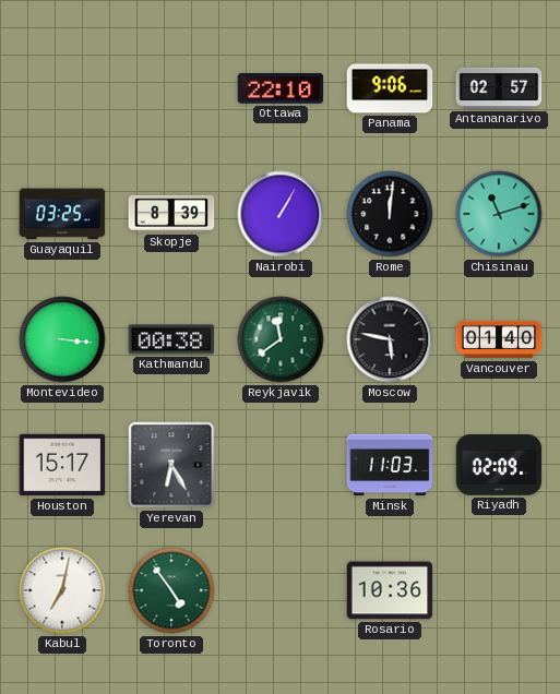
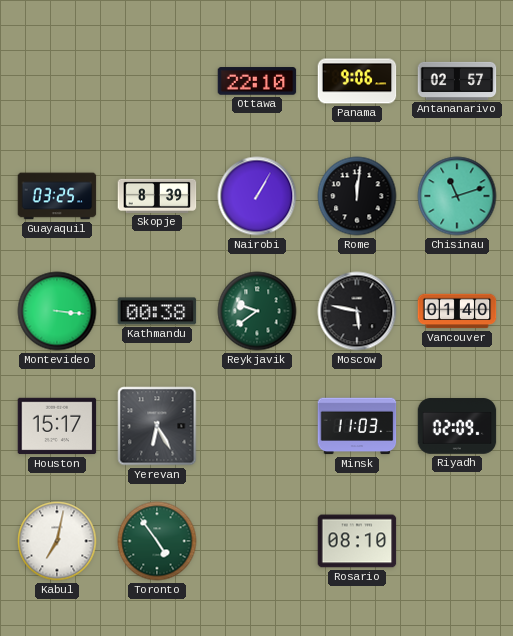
Reykjavik: 11:39 -> 9:39 (257, 311)
Rosario: 10:36 -> 08:10 (357, 541)
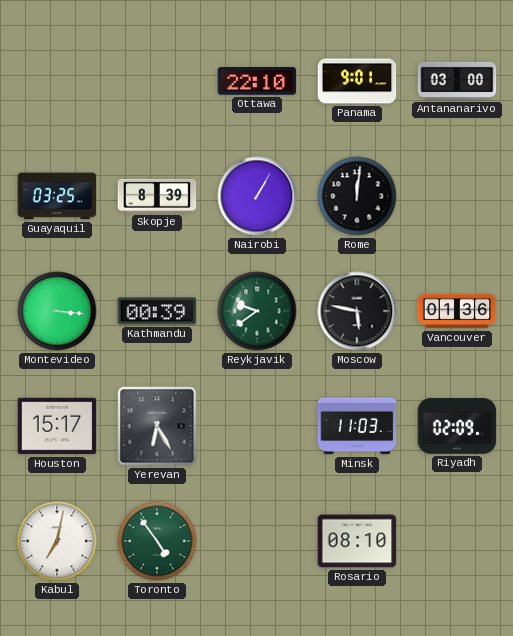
Panama: 9:06 -> 9:01 (357, 81)
Antananarivo: 02:57 -> 03:00 (457, 81)
Chisinau: 11:12 -> none (457, 196)
Kathmandu: 00:38 -> 00:39 (157, 311)
Vancouver: 01:40 -> 01:36 (457, 311)
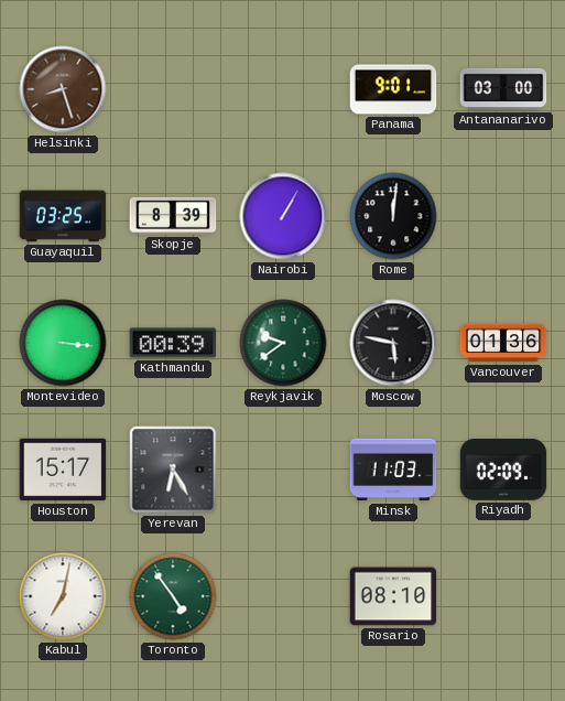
Helsinki: none -> 8:27 (63, 89)
Ottawa: 22:10 -> none (257, 81)
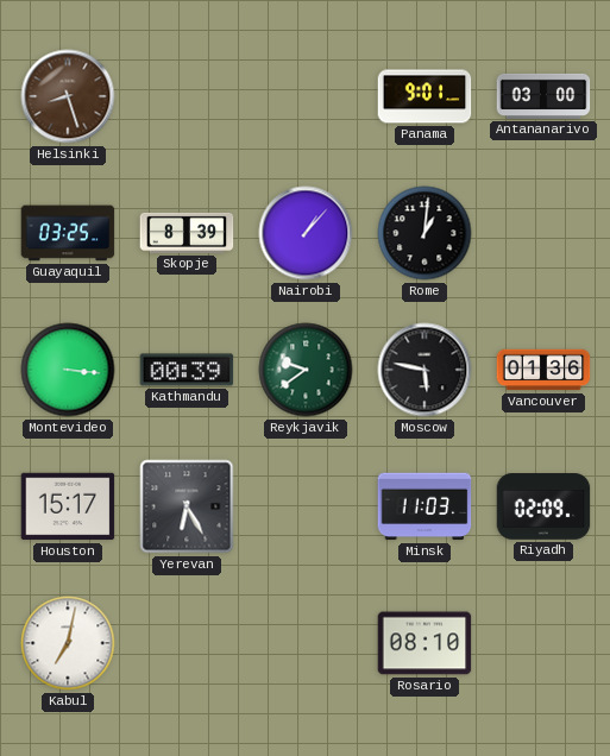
Nairobi: 1:05 -> 1:07 (306, 233)
Rome: 12:01 -> 1:01 (425, 233)
Toronto: 4:54 -> none (173, 596)
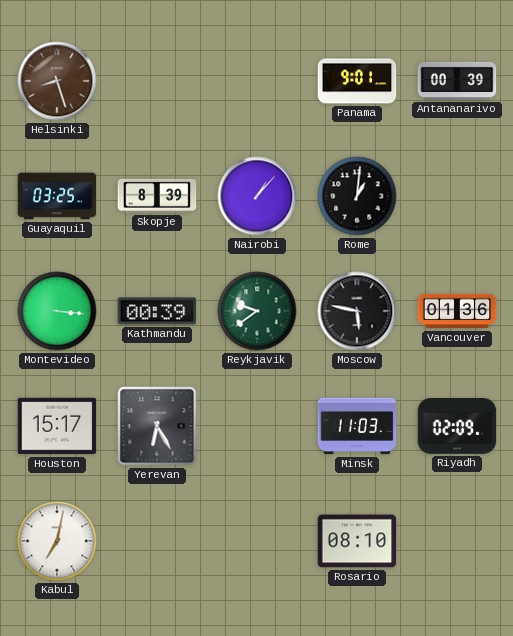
Antananarivo: 03:00 -> 00:39 (457, 81)
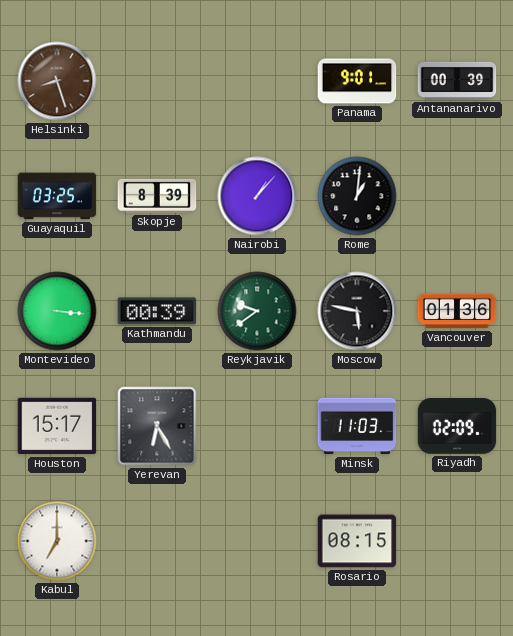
Kabul: 7:02 -> 7:00 (57, 541)
Rosario: 08:10 -> 08:15 (357, 541)
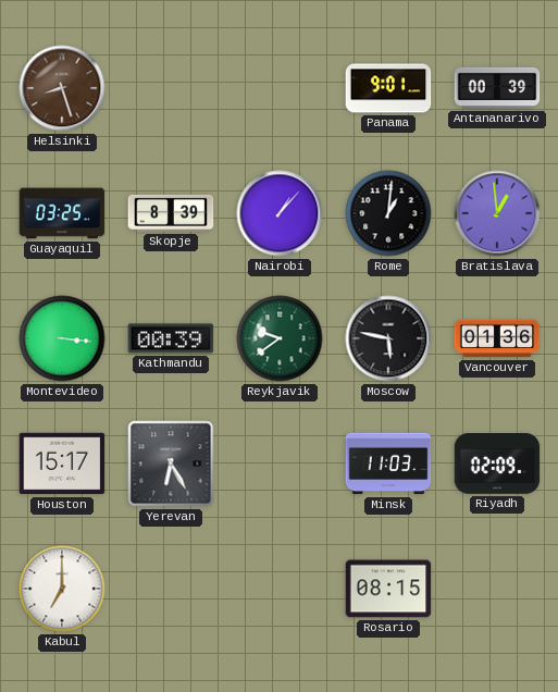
Bratislava: none -> 12:59 (497, 213)
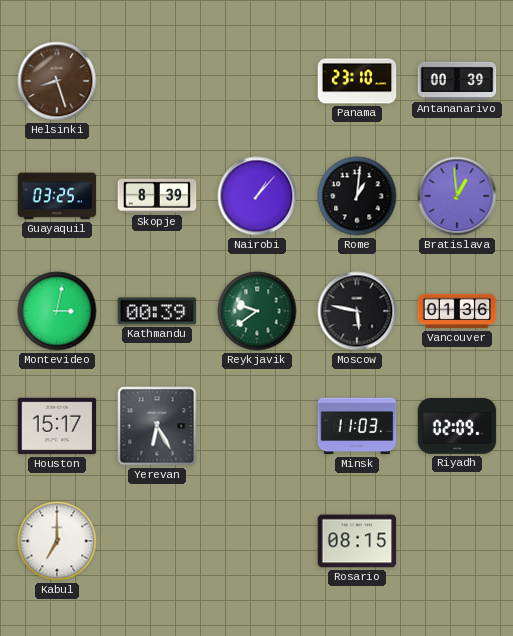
Panama: 9:01 -> 23:10 (357, 81)
Montevideo: 3:16 -> 3:02 (57, 311)
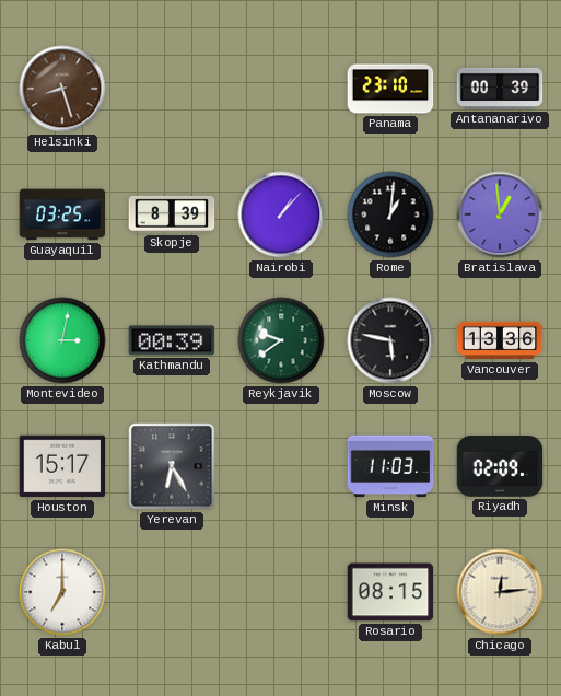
Vancouver: 01:36 -> 13:36 (500, 340)
Chicago: none -> 12:14 (500, 592)
